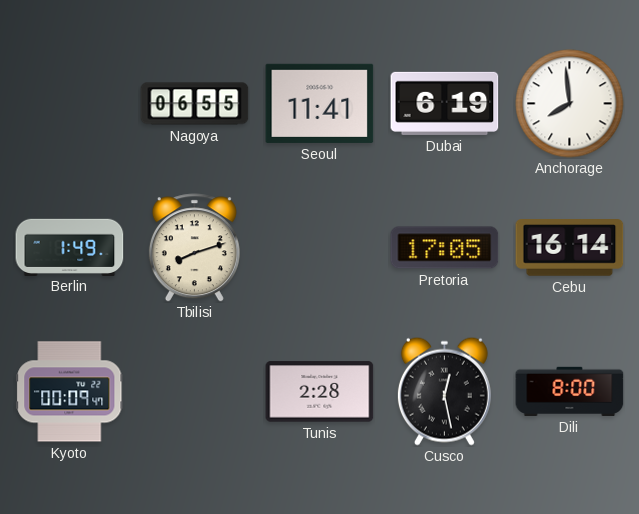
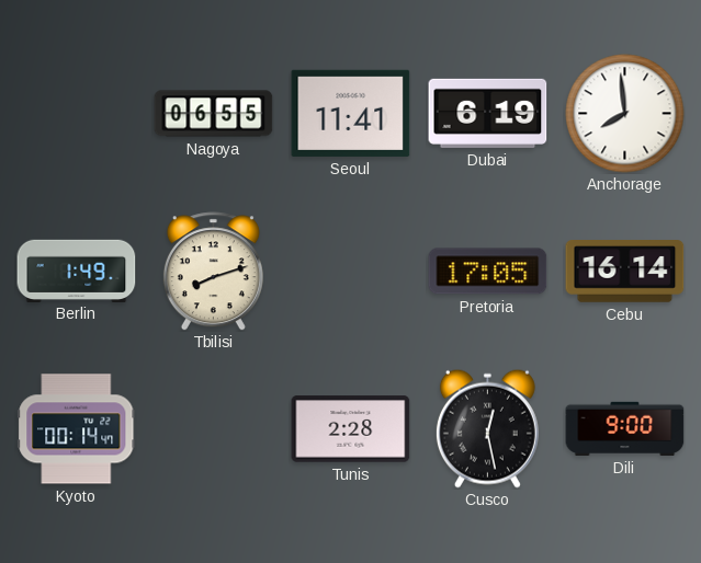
Kyoto: 00:09 -> 00:14 (77, 429)
Dili: 8:00 -> 9:00 (625, 428)
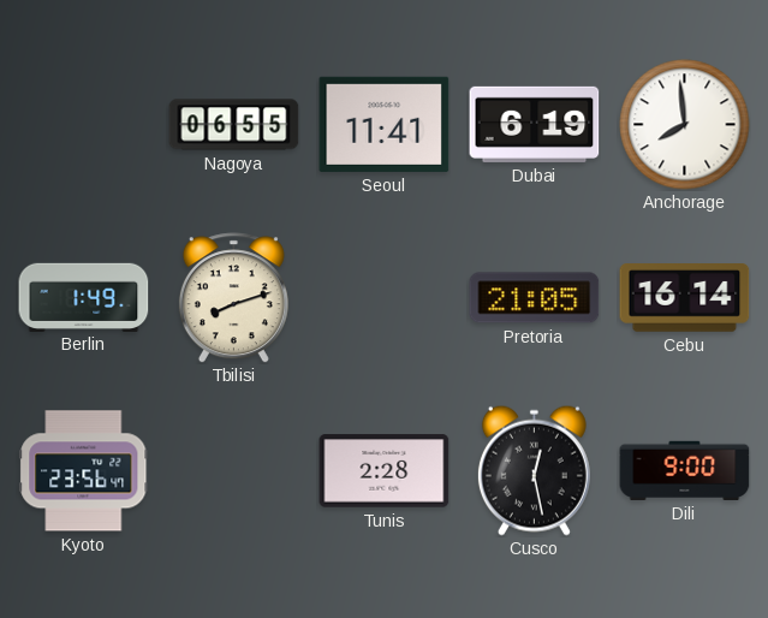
Pretoria: 17:05 -> 21:05 (535, 298)
Kyoto: 00:14 -> 23:56 (84, 471)
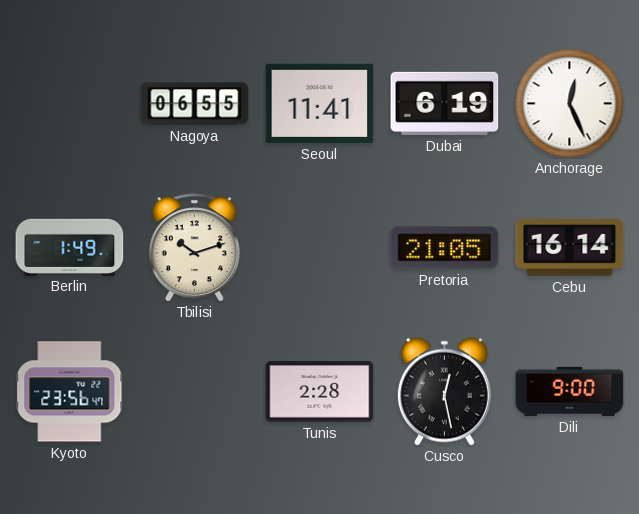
Anchorage: 7:59 -> 12:26 (570, 104)
Tbilisi: 8:12 -> 10:12 (194, 248)
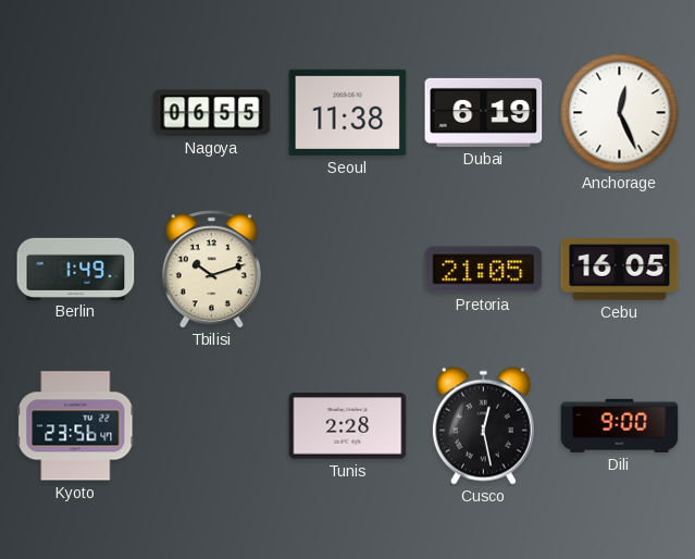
Seoul: 11:41 -> 11:38 (348, 112)
Cebu: 16:14 -> 16:05 (620, 270)
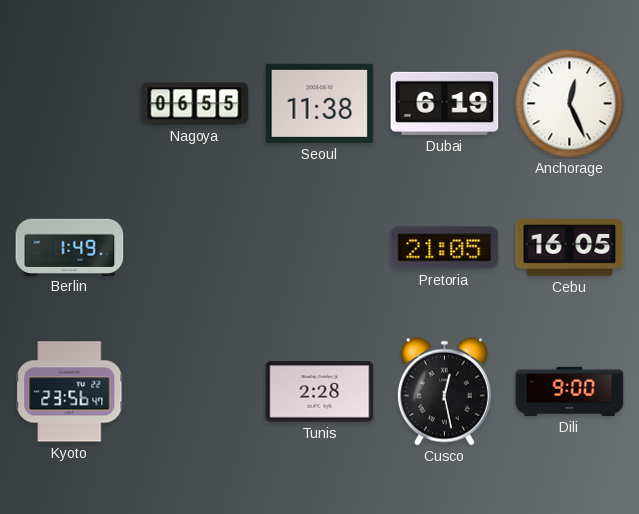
Tbilisi: 10:12 -> none (211, 270)
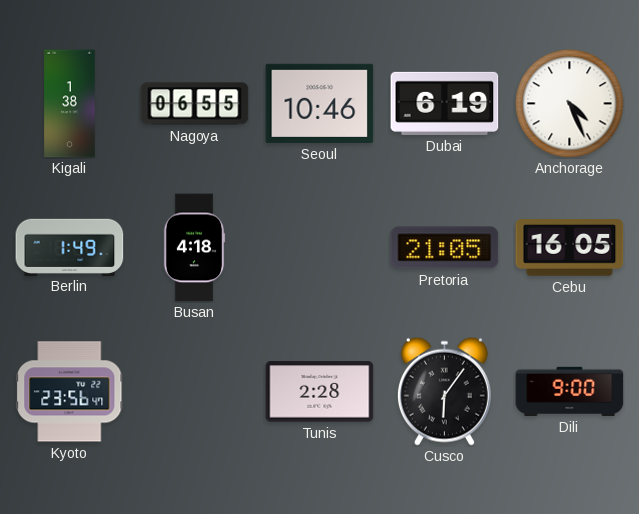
Kigali: none -> 1:38 (70, 104)
Seoul: 11:38 -> 10:46 (320, 103)
Anchorage: 12:26 -> 4:26 (570, 104)
Busan: none -> 4:18 (194, 248)
Cusco: 12:28 -> 6:06 (444, 391)
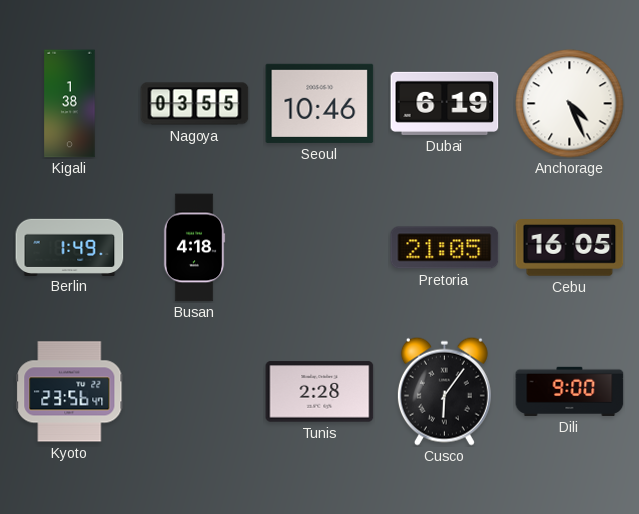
Nagoya: 06:55 -> 03:55 (195, 104)
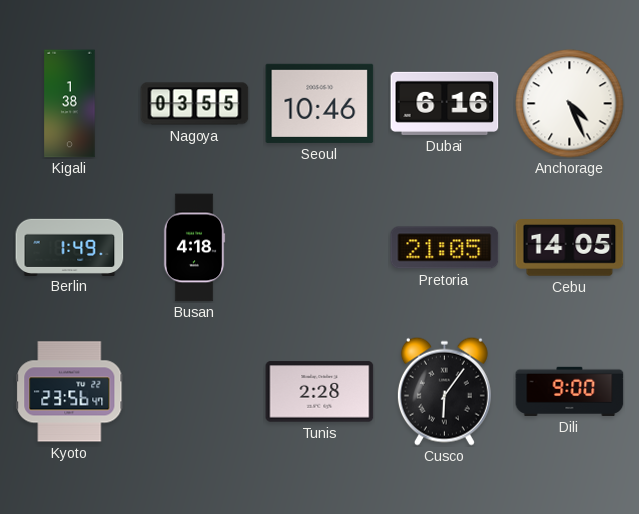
Dubai: 6:19 -> 6:16 (445, 103)
Cebu: 16:05 -> 14:05 (570, 248)
